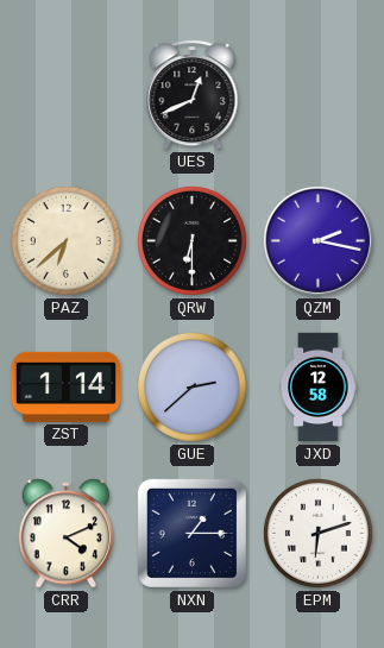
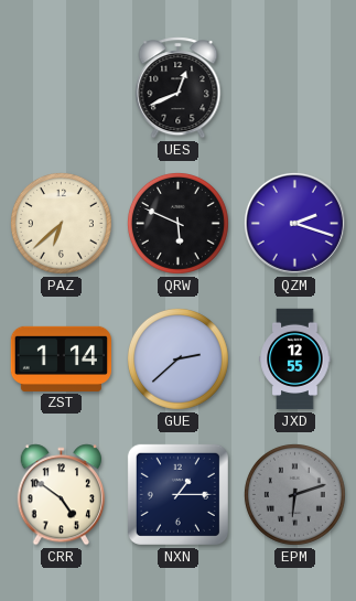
QRW: 6:30 -> 5:49 (177, 223)
QZM: 2:17 -> 2:18 (294, 223)
JXD: 12:58 -> 12:55 (295, 359)
CRR: 4:11 -> 4:51 (62, 495)
EPM dial: white -> grey (294, 494)
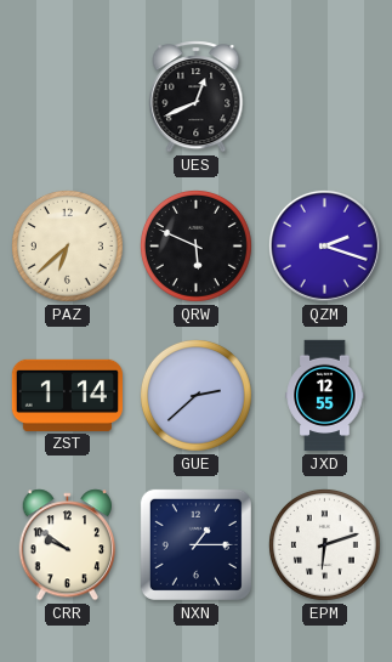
CRR: 4:51 -> 9:51 (68, 545)
EPM dial: grey -> white (324, 544)
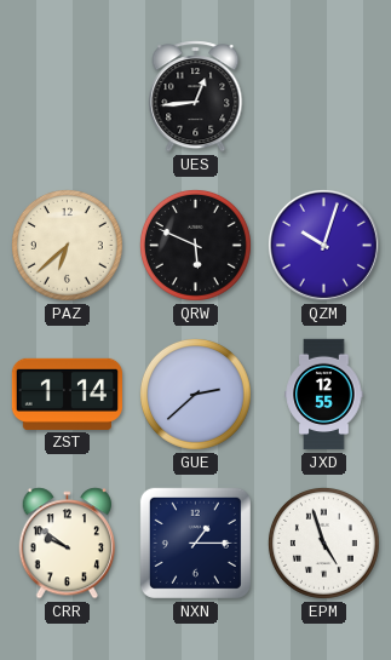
UES: 12:41 -> 12:44 (196, 97)
QZM: 2:18 -> 10:03 (323, 245)
EPM: 6:12 -> 4:57 (323, 543)
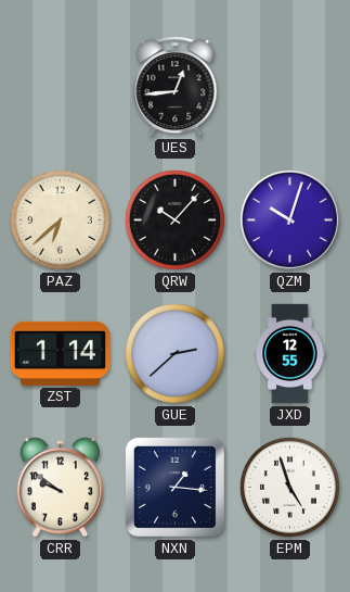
QRW: 5:49 -> 10:07 (174, 219)
NXN: 1:15 -> 1:16 (174, 487)
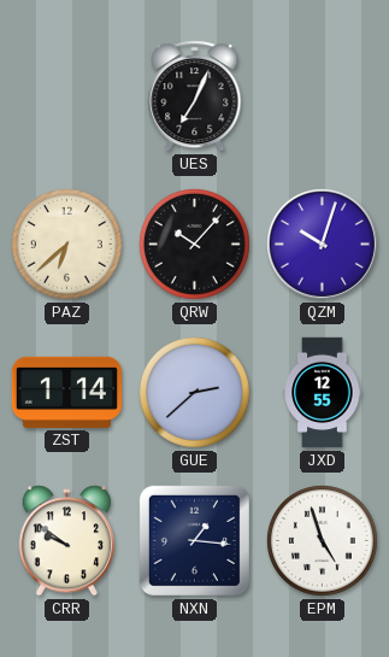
UES: 12:44 -> 7:04 (195, 96)
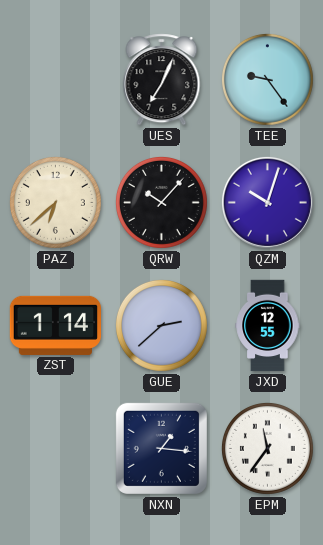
TEE: none -> 9:24 (267, 79)
CRR: 9:51 -> none (67, 541)
EPM: 4:57 -> 11:36 (267, 448)
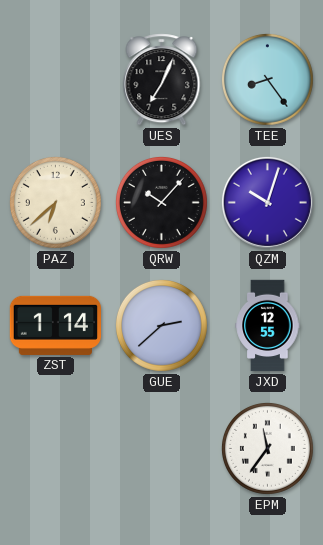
TEE: 9:24 -> 8:24 (267, 79)
NXN: 1:16 -> none (161, 448)
